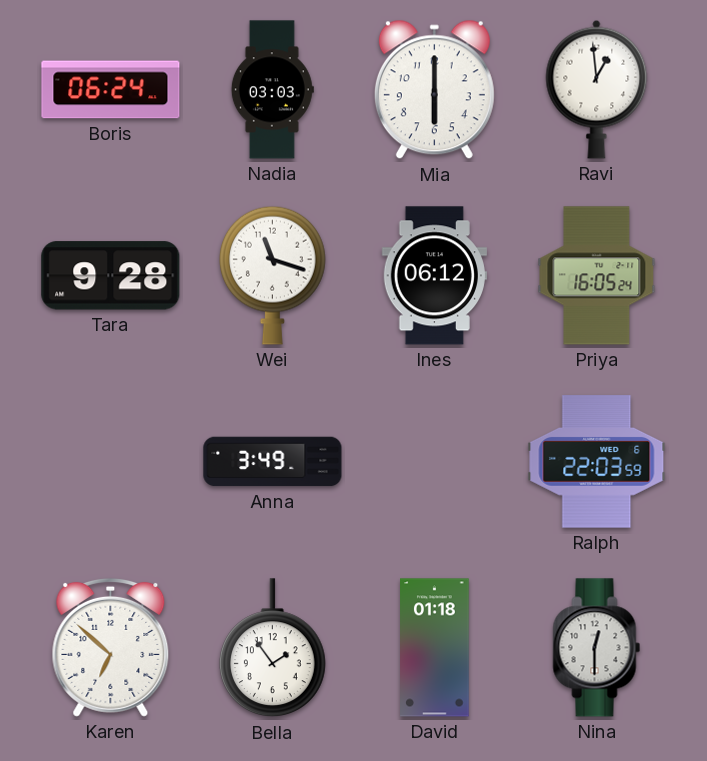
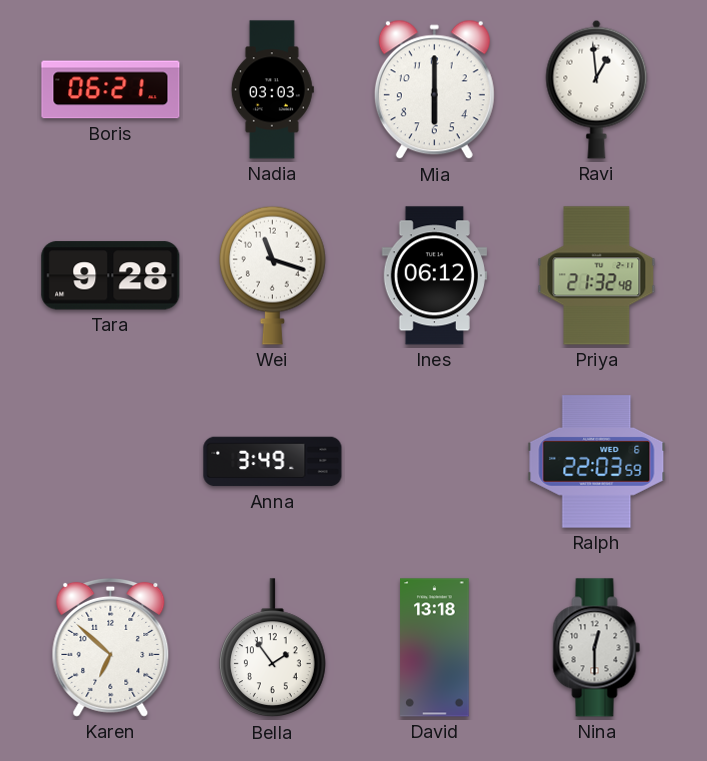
Boris: 06:24 -> 06:21 (111, 90)
Priya: 16:05 -> 21:32 (597, 276)
David: 01:18 -> 13:18 (435, 648)
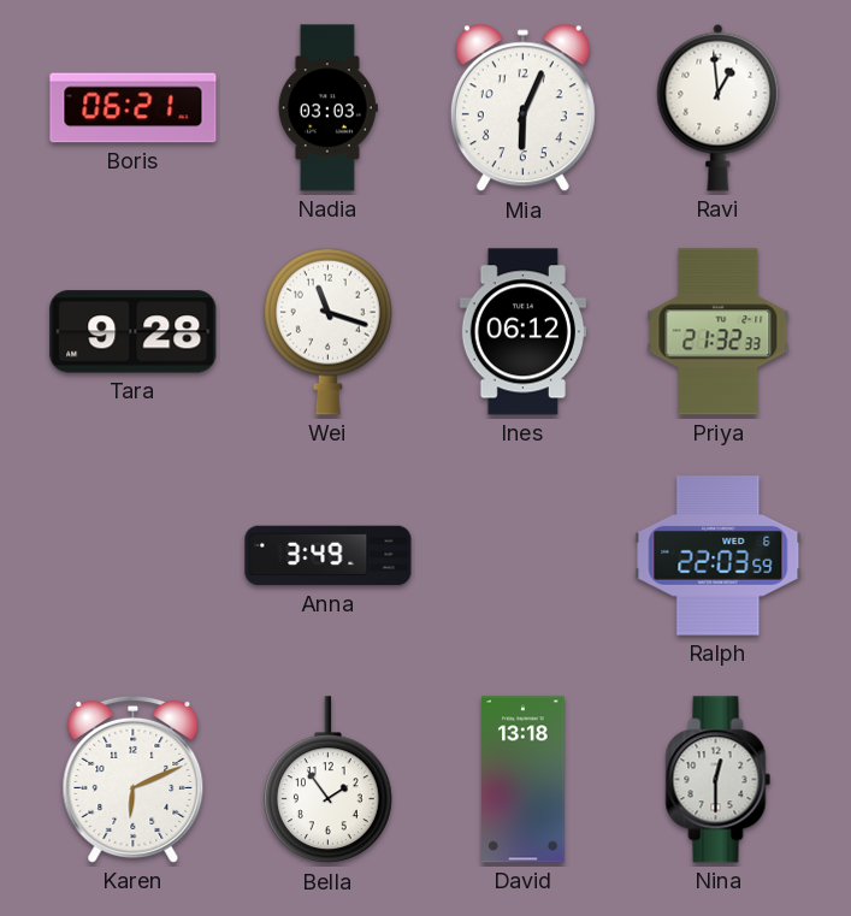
Mia: 6:00 -> 6:04 (522, 108)
Priya: 21:32:48 -> 21:32:33 (719, 332)
Karen: 6:52 -> 6:11 (134, 779)
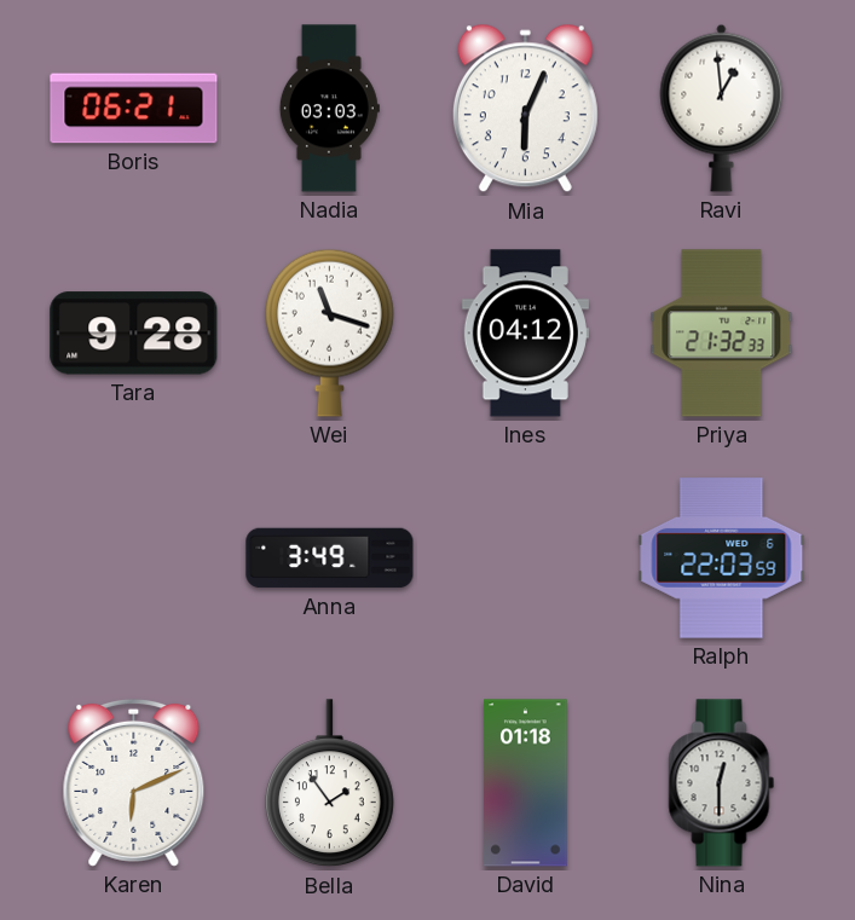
Ines: 06:12 -> 04:12 (525, 334)
David: 13:18 -> 01:18 (526, 783)
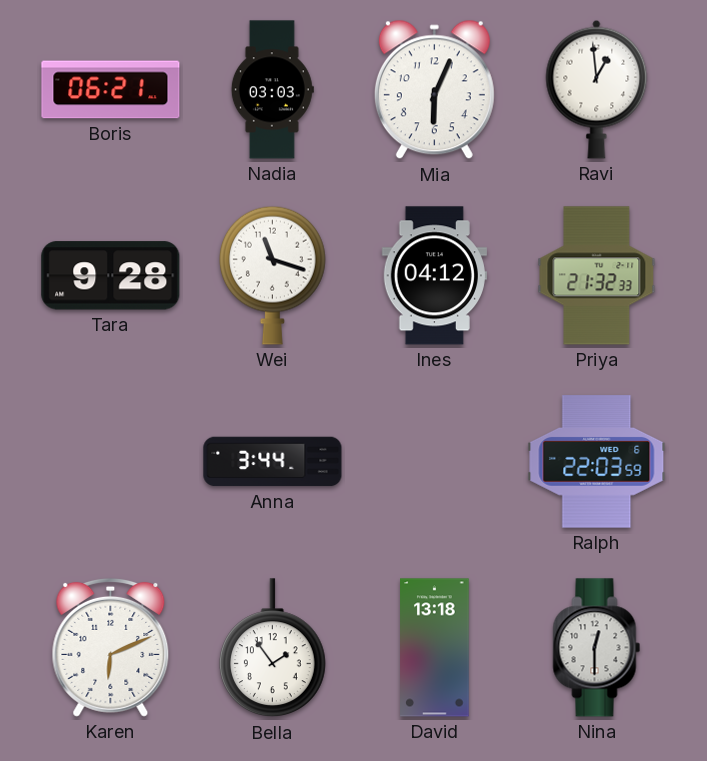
Anna: 3:49 -> 3:44 (273, 462)
David: 01:18 -> 13:18 (435, 648)
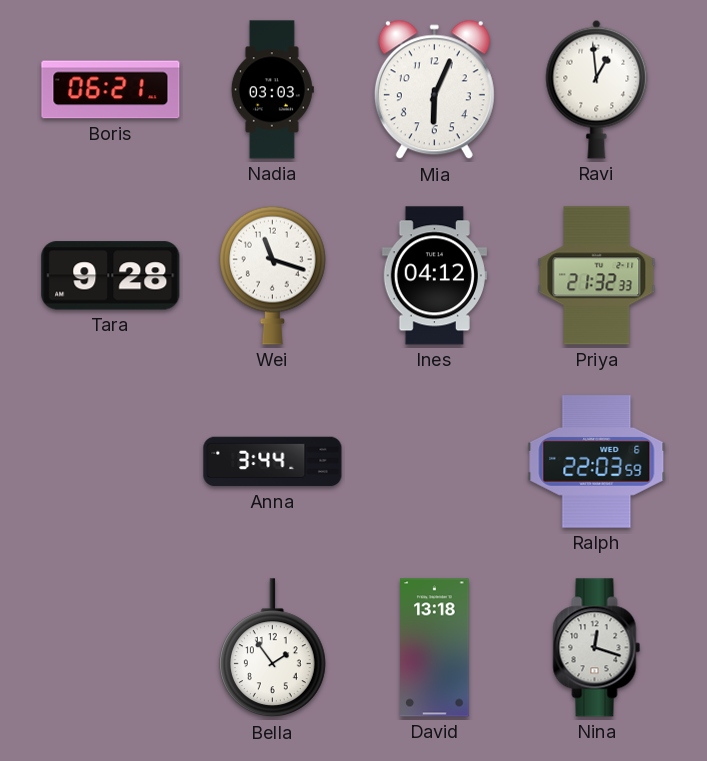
Karen: 6:11 -> none (111, 647)
Nina: 12:30 -> 12:18 (597, 648)
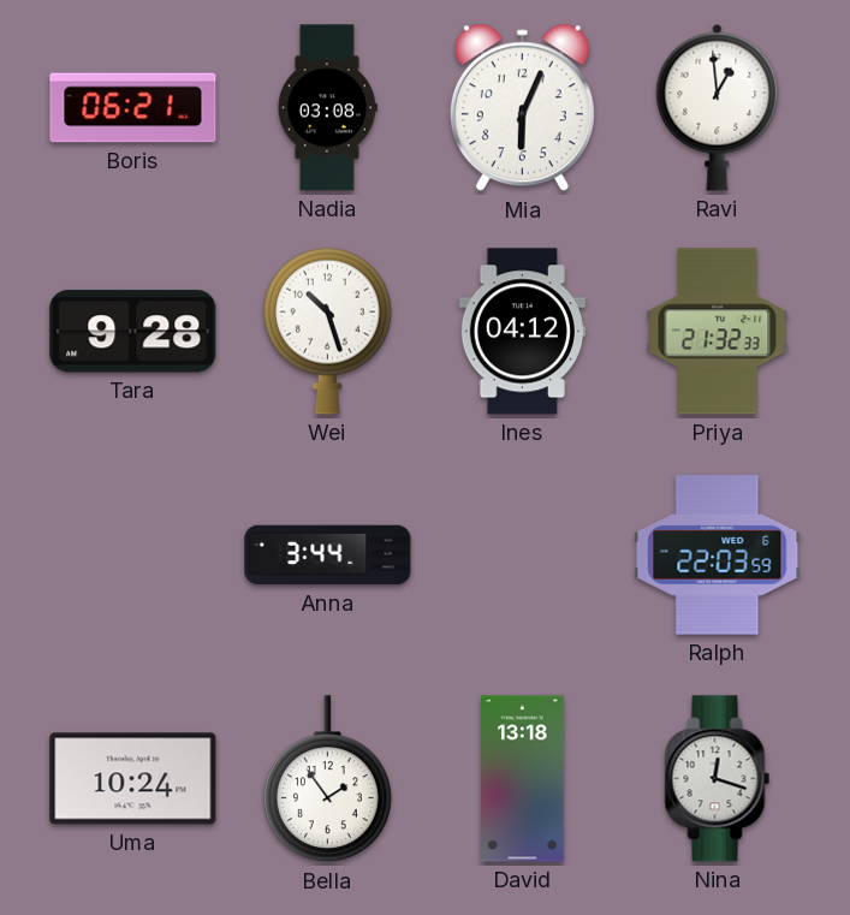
Nadia: 03:03 -> 03:08 (327, 108)
Wei: 11:18 -> 10:27 (327, 331)
Uma: none -> 10:24 (133, 779)
